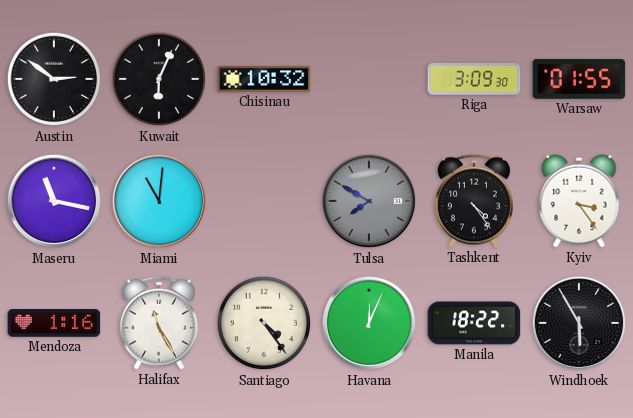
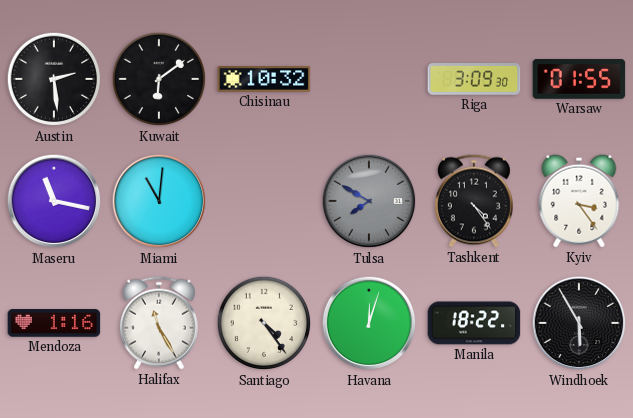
Austin: 2:51 -> 2:29 (54, 79)
Kuwait: 6:04 -> 6:09 (159, 79)
Havana: 12:04 -> 12:03 (369, 323)
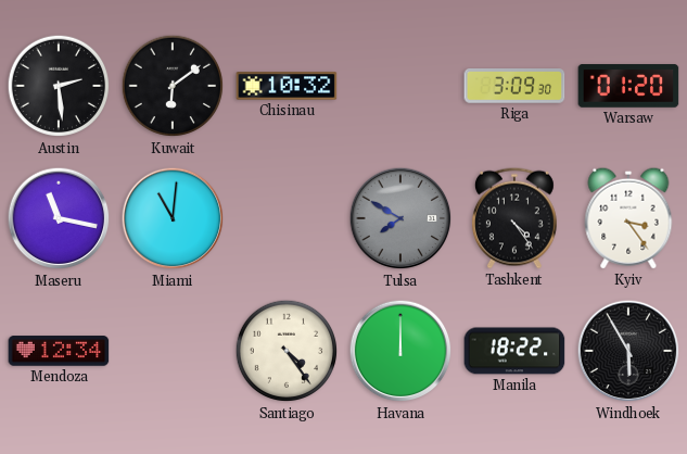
Warsaw: 01:55 -> 01:20 (628, 86)
Mendoza: 1:16 -> 12:34 (59, 351)
Halifax: 11:25 -> none (159, 323)
Havana: 12:03 -> 12:00 (400, 351)
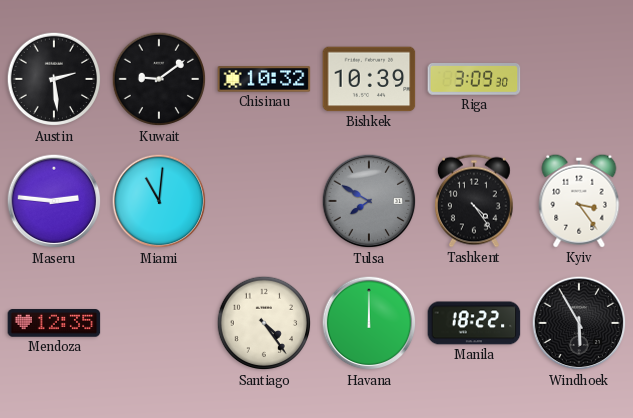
Kuwait: 6:09 -> 9:09 (159, 79)
Bishkek: none -> 10:39 (369, 79)
Warsaw: 01:20 -> none (628, 86)
Maseru: 11:17 -> 2:46 (54, 201)
Mendoza: 12:34 -> 12:35 (54, 323)
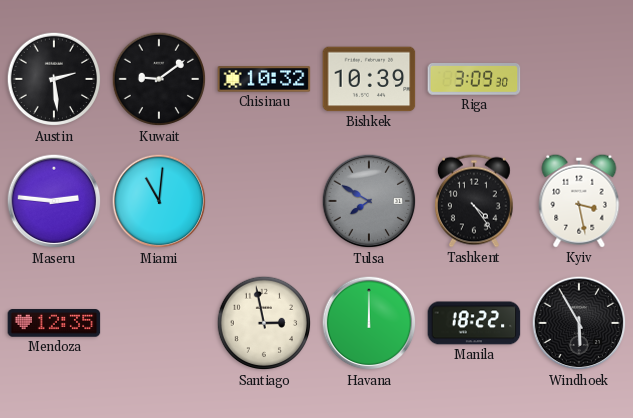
Kyiv: 3:24 -> 3:28 (579, 201)
Santiago: 4:24 -> 2:58 (264, 323)
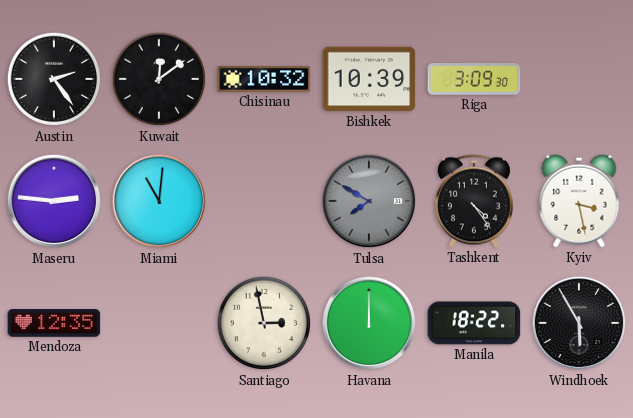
Austin: 2:29 -> 2:24 (54, 79)
Kuwait: 9:09 -> 12:09 (159, 79)
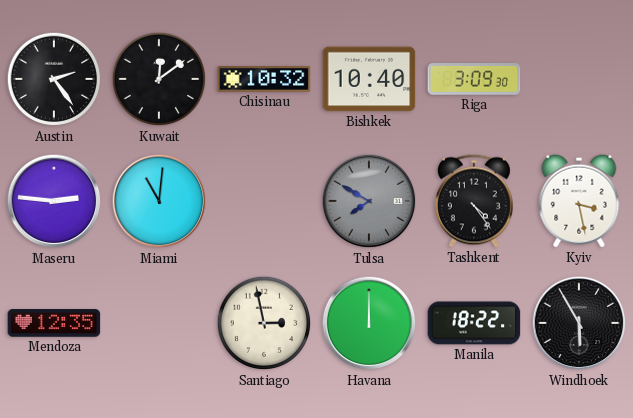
Bishkek: 10:39 -> 10:40 (369, 79)
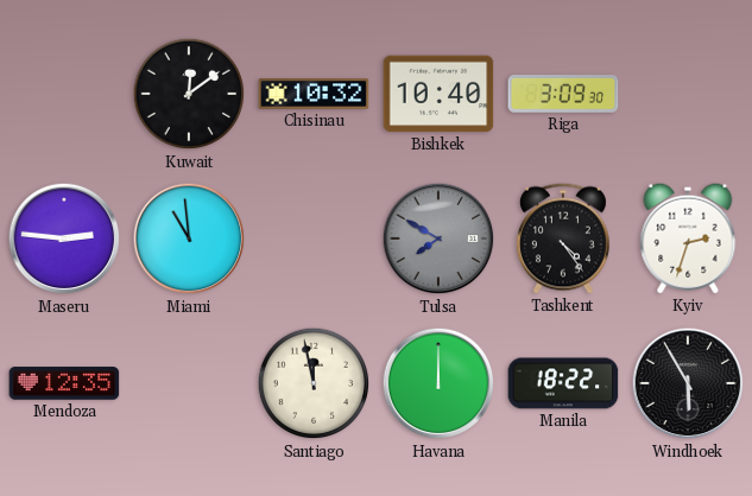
Austin: 2:24 -> none (54, 79)
Miami: 11:01 -> 10:59 (189, 239)
Kyiv: 3:28 -> 2:33 (688, 239)
Santiago: 2:58 -> 11:58 (314, 383)
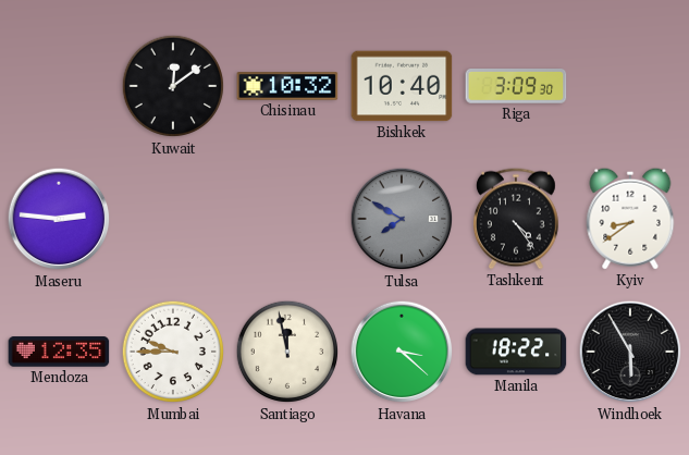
Miami: 10:59 -> none (189, 239)
Kyiv: 2:33 -> 8:39 (630, 219)
Mumbai: none -> 9:45 (173, 352)
Havana: 12:00 -> 3:22 (402, 352)
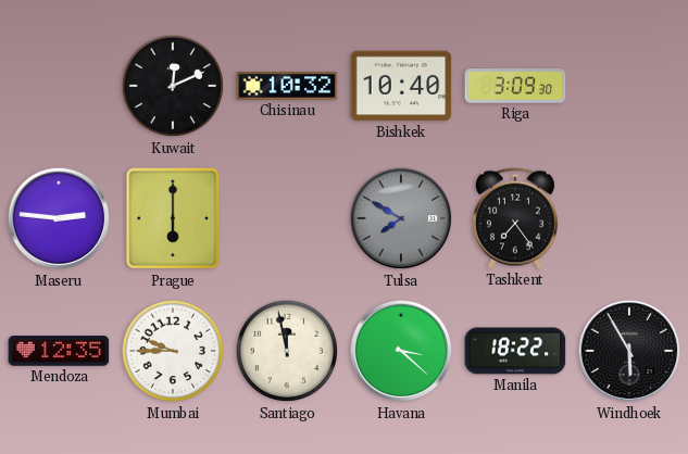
Kuwait: 12:09 -> 12:11 (173, 86)
Prague: none -> 6:00 (173, 218)
Tashkent: 4:24 -> 7:24 (515, 218)
Kyiv: 8:39 -> none (630, 219)
